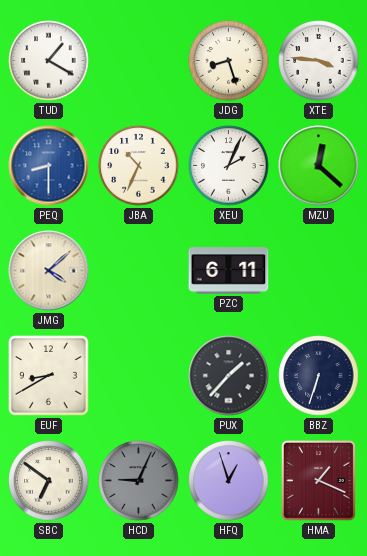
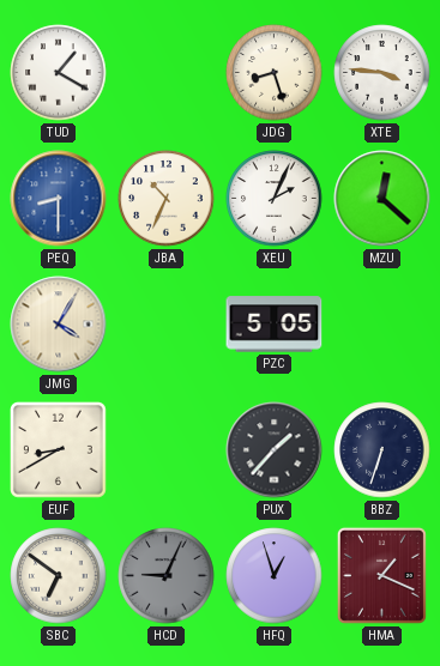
JMG: 4:08 -> 4:05 (59, 325)
PZC: 6:11 -> 5:05 (275, 325)
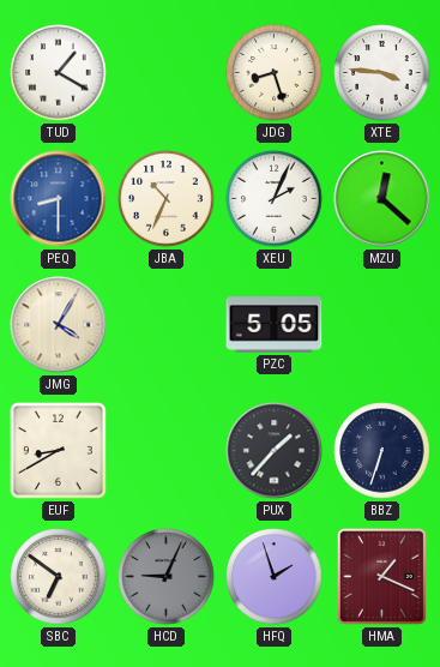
HFQ: 12:57 -> 1:57 (275, 577)
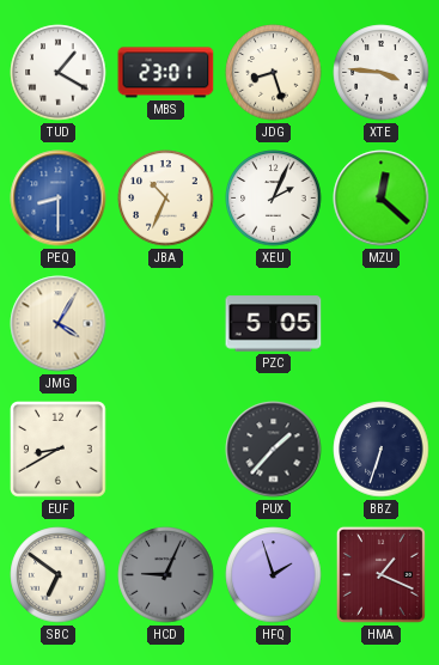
MBS: none -> 23:01 (166, 73)
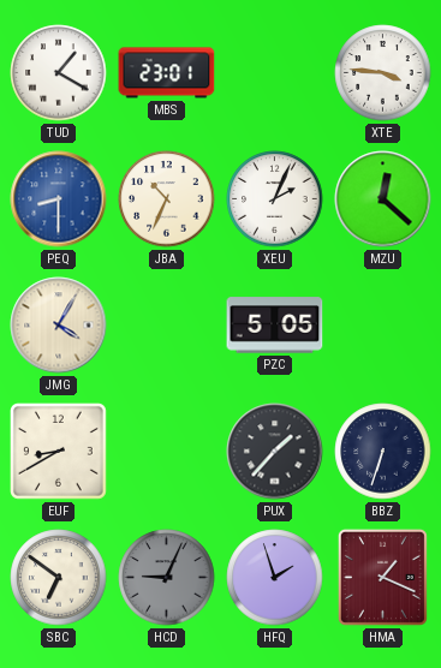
JDG: 8:27 -> none (274, 73)
